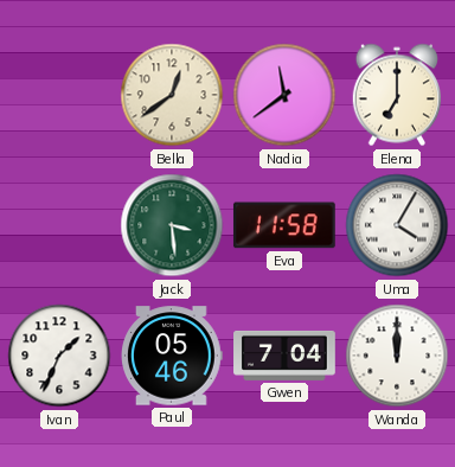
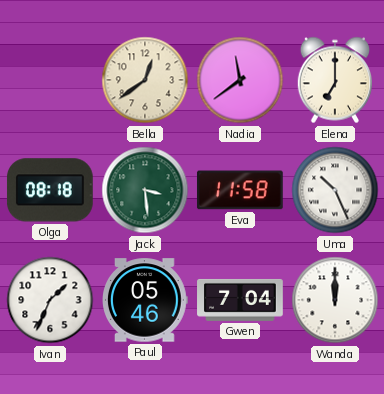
Olga: none -> 08:18 (50, 190)
Uma: 4:05 -> 10:26 (335, 190)
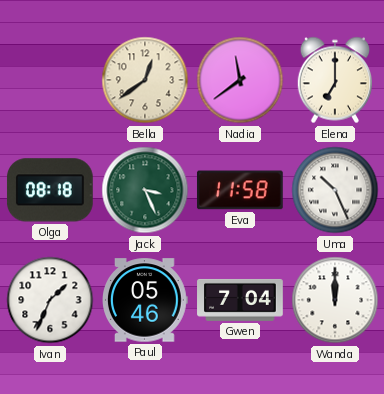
Jack: 3:29 -> 3:26 (145, 190)
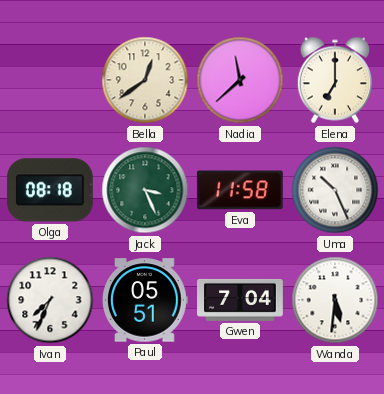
Nadia: 11:39 -> 11:38 (240, 80)
Ivan: 1:34 -> 7:34 (50, 300)
Paul: 05:46 -> 05:51 (146, 300)
Wanda: 12:00 -> 5:31 (335, 300)
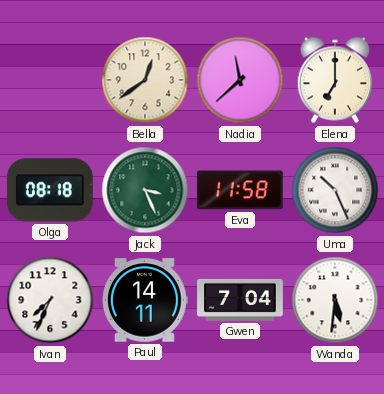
Paul: 05:51 -> 14:11 (146, 300)
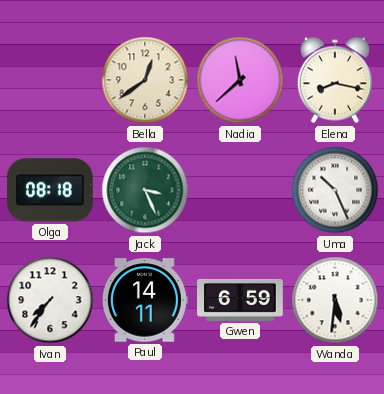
Elena: 7:00 -> 8:17 (334, 80)
Eva: 11:58 -> none (240, 190)
Ivan: 7:34 -> 7:36 (50, 300)
Gwen: 7:04 -> 6:59 (240, 300)
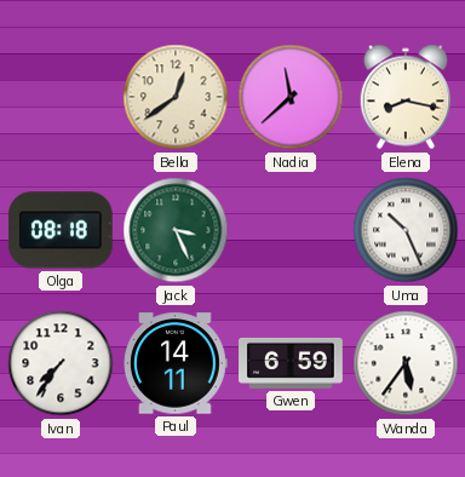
Wanda: 5:31 -> 5:36 (406, 363)
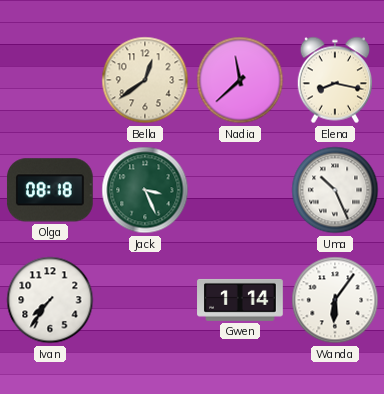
Paul: 14:11 -> none (177, 363)
Gwen: 6:59 -> 1:14 (240, 300)
Wanda: 5:36 -> 6:06 (335, 300)
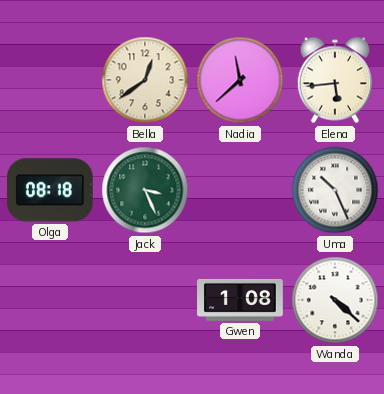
Elena: 8:17 -> 5:44 (334, 80)
Ivan: 7:36 -> none (50, 300)
Gwen: 1:14 -> 1:08 (240, 300)
Wanda: 6:06 -> 4:22 (335, 300)
